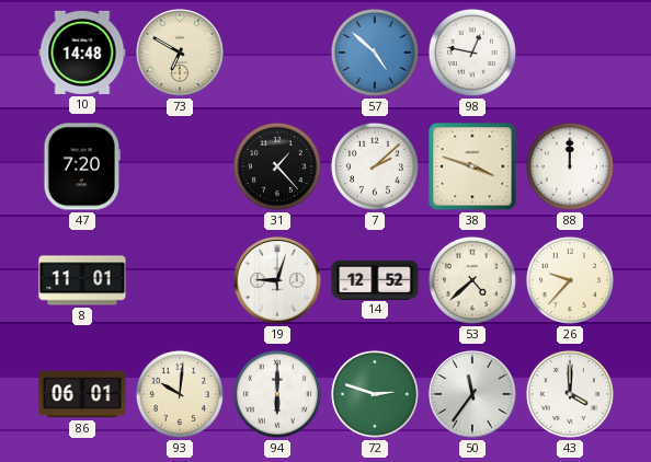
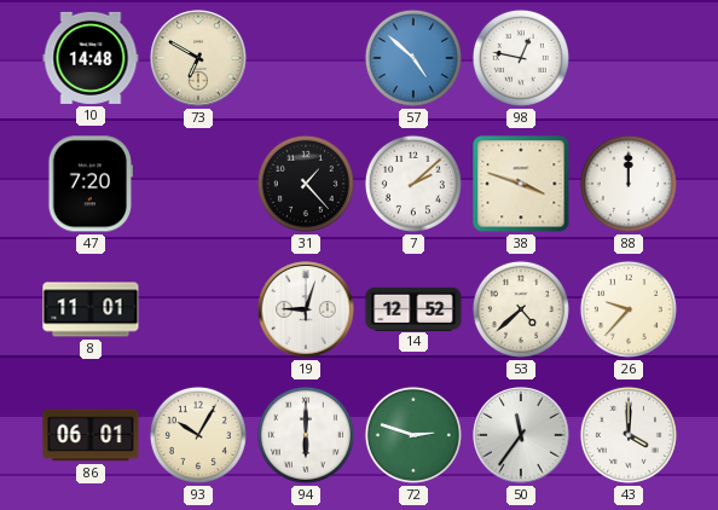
93: 10:01 -> 10:05 (198, 435)
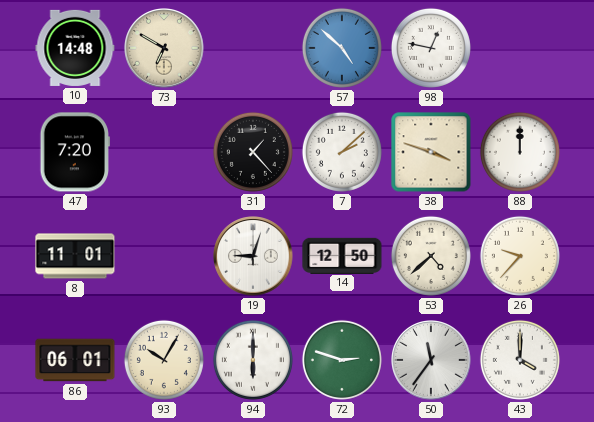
14: 12:52 -> 12:50 (342, 255)
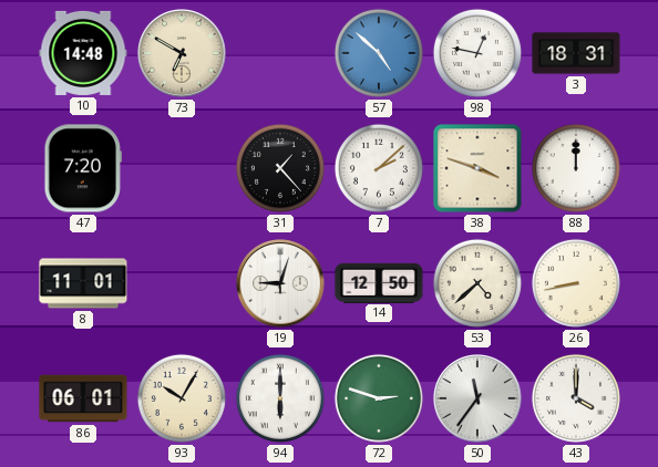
3: none -> 18:31 (576, 53)
26: 9:37 -> 8:43 (576, 283)
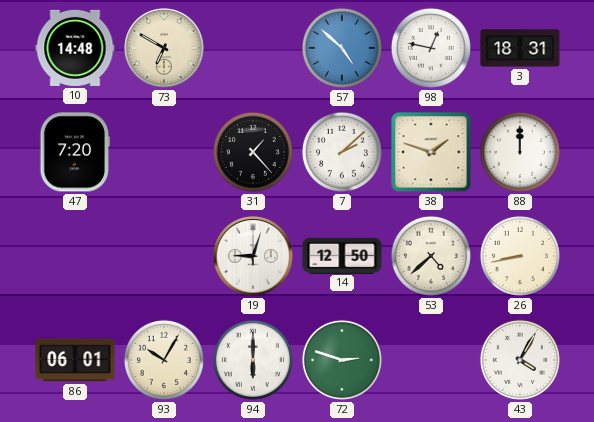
38: 3:48 -> 1:48 (431, 152)
8: 11:01 -> none (83, 283)
50: 11:36 -> none (479, 399)
43: 4:00 -> 4:05 (520, 360)
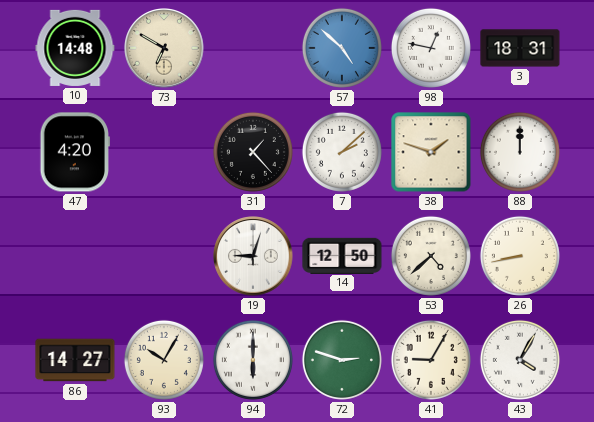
47: 7:20 -> 4:20 (74, 152)
86: 06:01 -> 14:27 (75, 360)
41: none -> 9:05 (431, 360)
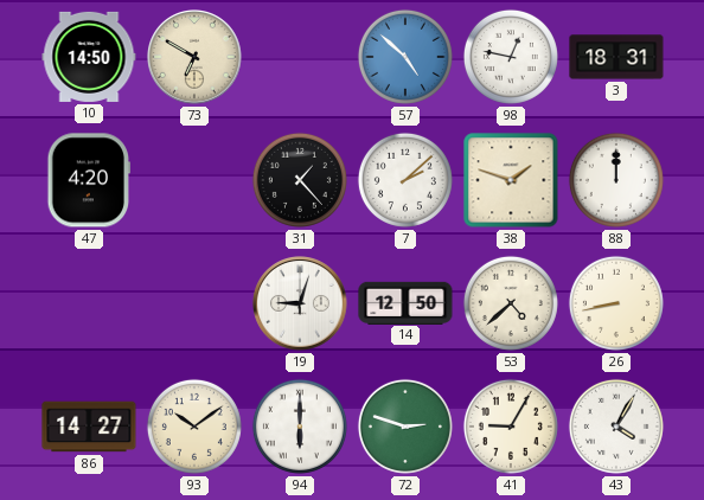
10: 14:48 -> 14:50 (89, 57)
93: 10:05 -> 10:09 (194, 427)
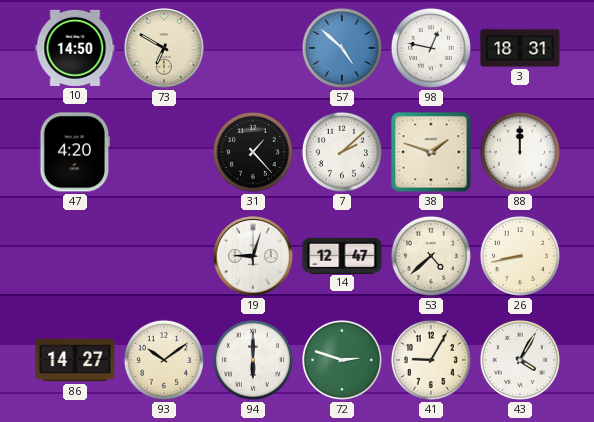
14: 12:50 -> 12:47 (342, 255)
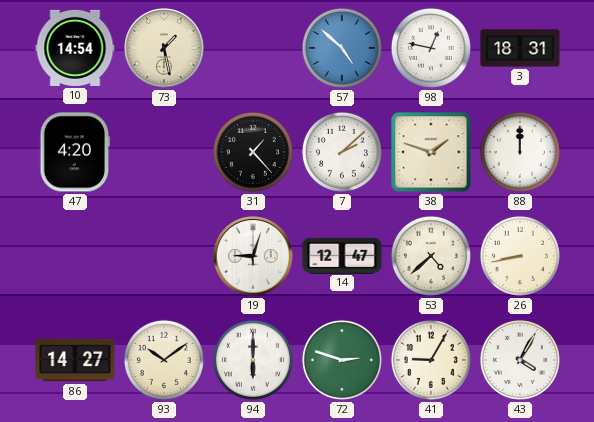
10: 14:50 -> 14:54 (75, 48)
73: 6:50 -> 1:28 (165, 49)
